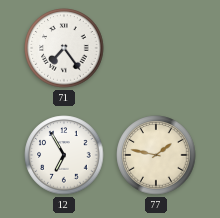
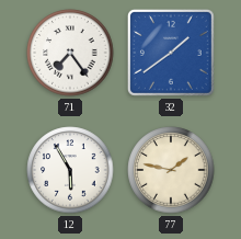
32: none -> 1:39 (171, 53)
12: 6:55 -> 5:55 (70, 170)
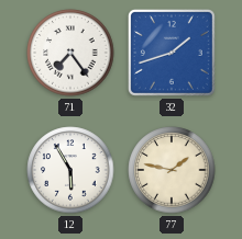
32: 1:39 -> 1:42 (172, 53)
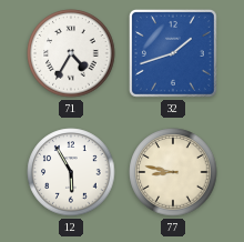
71: 7:24 -> 4:35 (71, 53)
77: 1:47 -> 8:47 (173, 172)
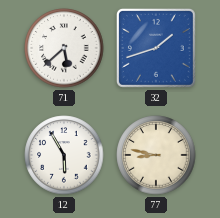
71: 4:35 -> 5:38 (64, 48)
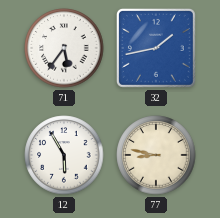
71: 5:38 -> 5:36 (64, 48)
32: 1:42 -> 1:43 (156, 48)
